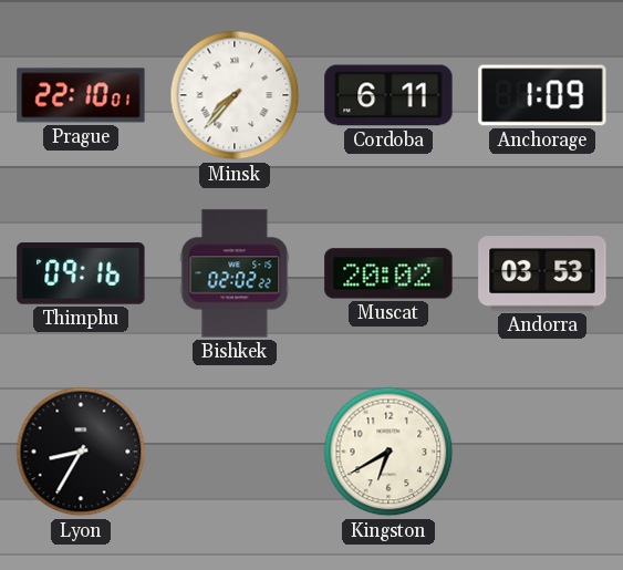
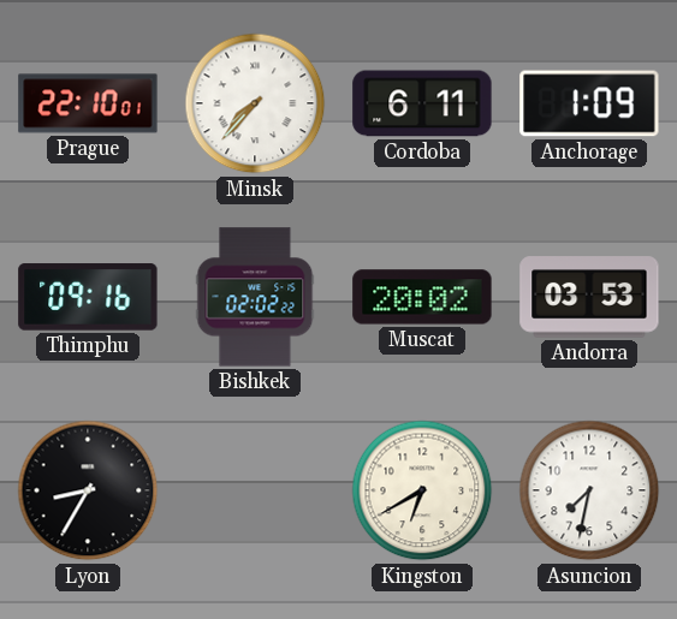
Asuncion: none -> 7:32 (589, 490)
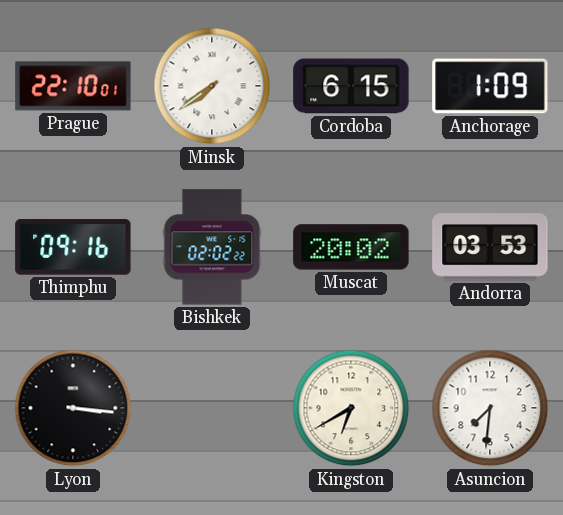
Minsk: 7:37 -> 7:39 (212, 86)
Cordoba: 6:11 -> 6:15 (351, 86)
Lyon: 8:35 -> 3:16 (73, 408)
Asuncion: 7:32 -> 7:31 (490, 408)
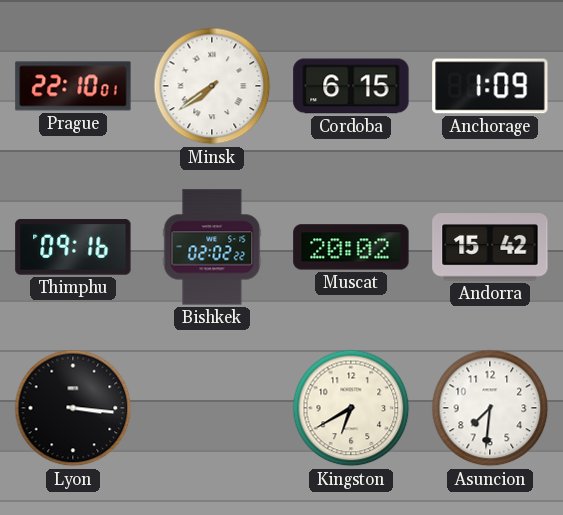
Andorra: 03:53 -> 15:42 (490, 247)
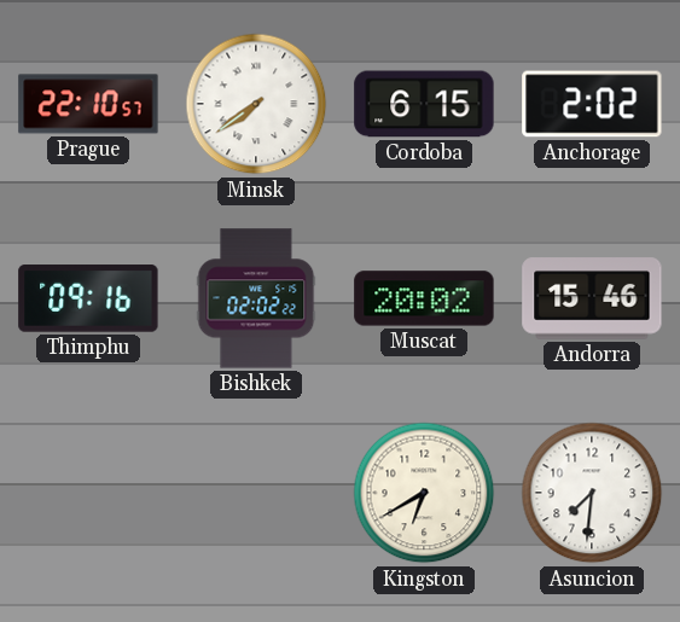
Prague: 22:10:01 -> 22:10:57 (88, 104)
Anchorage: 1:09 -> 2:02 (592, 104)
Andorra: 15:42 -> 15:46 (592, 298)
Lyon: 3:16 -> none (73, 408)
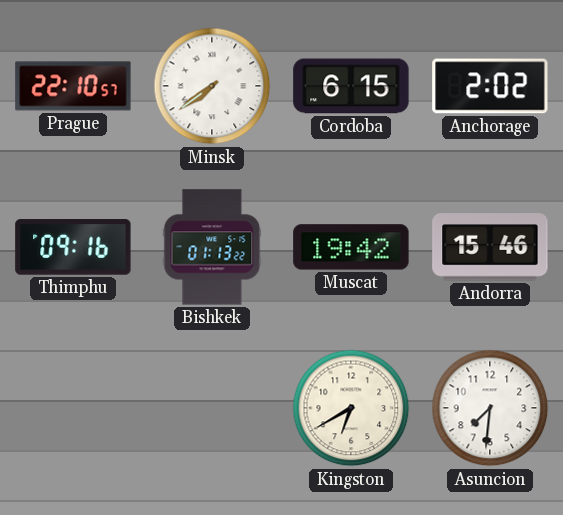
Bishkek: 02:02 -> 01:13 (212, 247)
Muscat: 20:02 -> 19:42 (351, 247)
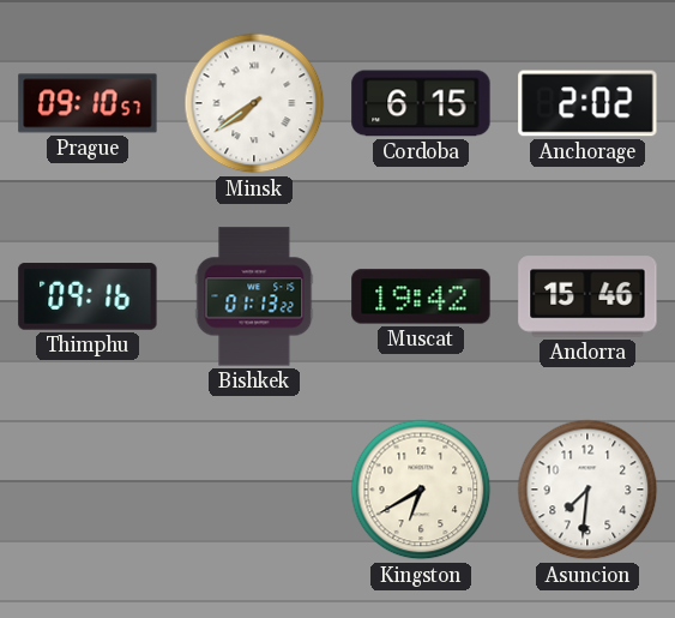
Prague: 22:10 -> 09:10 (88, 103)
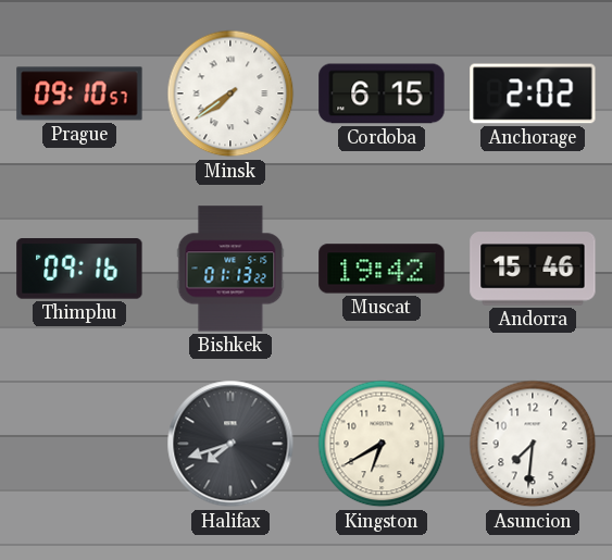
Halifax: none -> 7:42 (230, 444)
